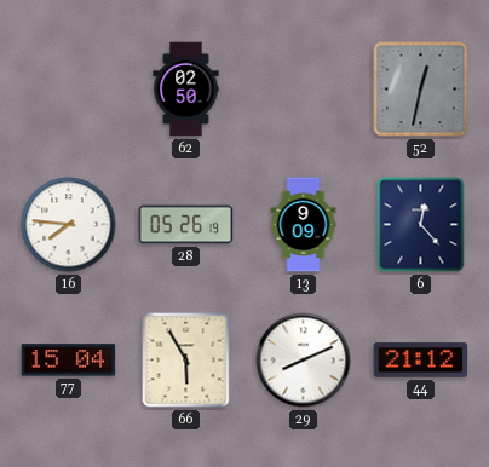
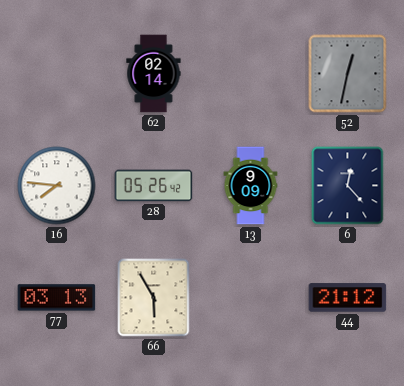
62: 02:50 -> 02:14 (154, 74)
28: 05:26:19 -> 05:26:42 (154, 186)
77: 15:04 -> 03:13 (57, 298)
29: 8:11 -> none (304, 361)
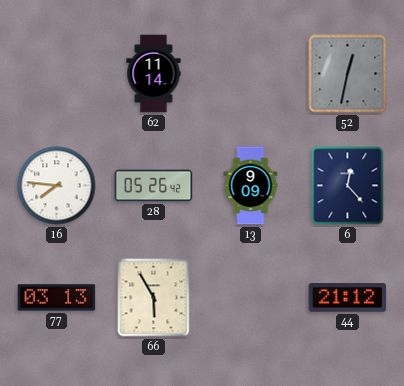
62: 02:14 -> 11:14 (154, 74)
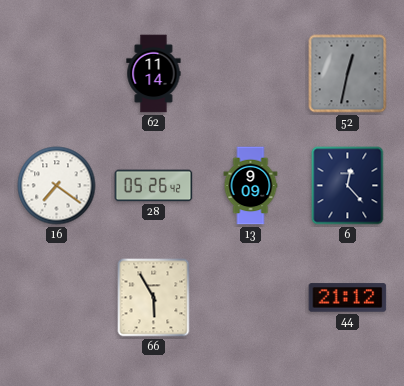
16: 7:46 -> 7:21 (57, 186)
77: 03:13 -> none (57, 298)
